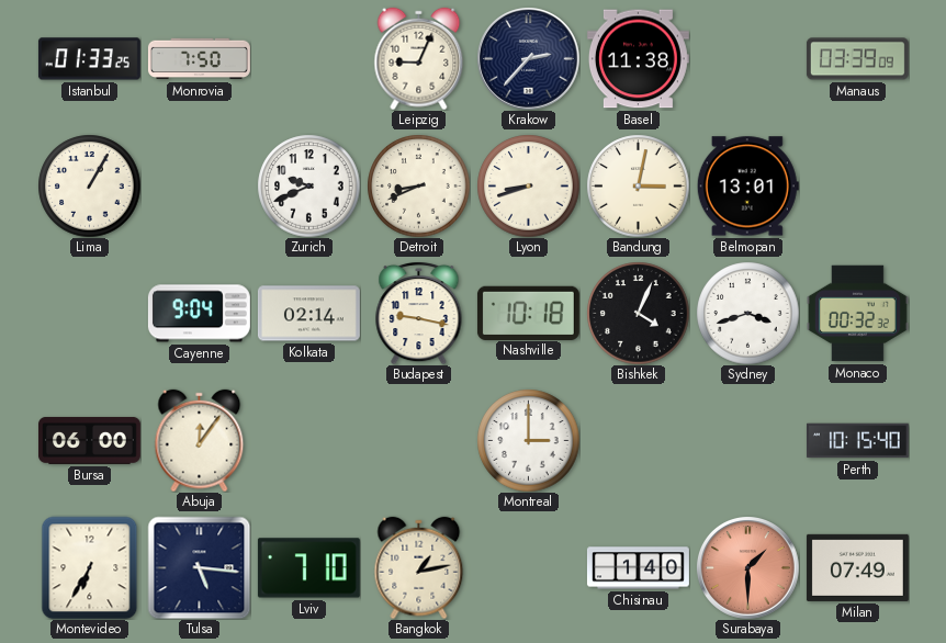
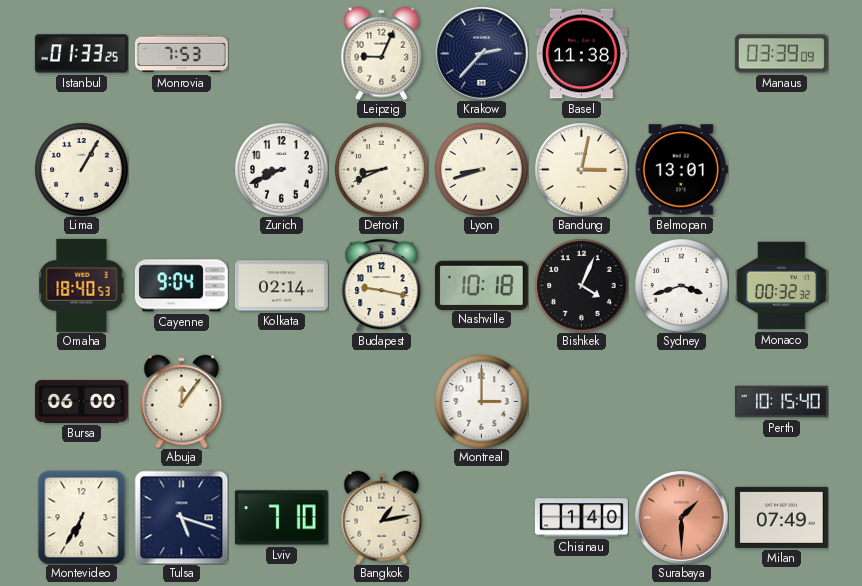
Monrovia: 7:50 -> 7:53 (181, 54)
Zurich: 9:41 -> 8:41 (281, 169)
Omaha: none -> 18:40 (82, 285)
Tulsa: 5:16 -> 5:18 (181, 517)
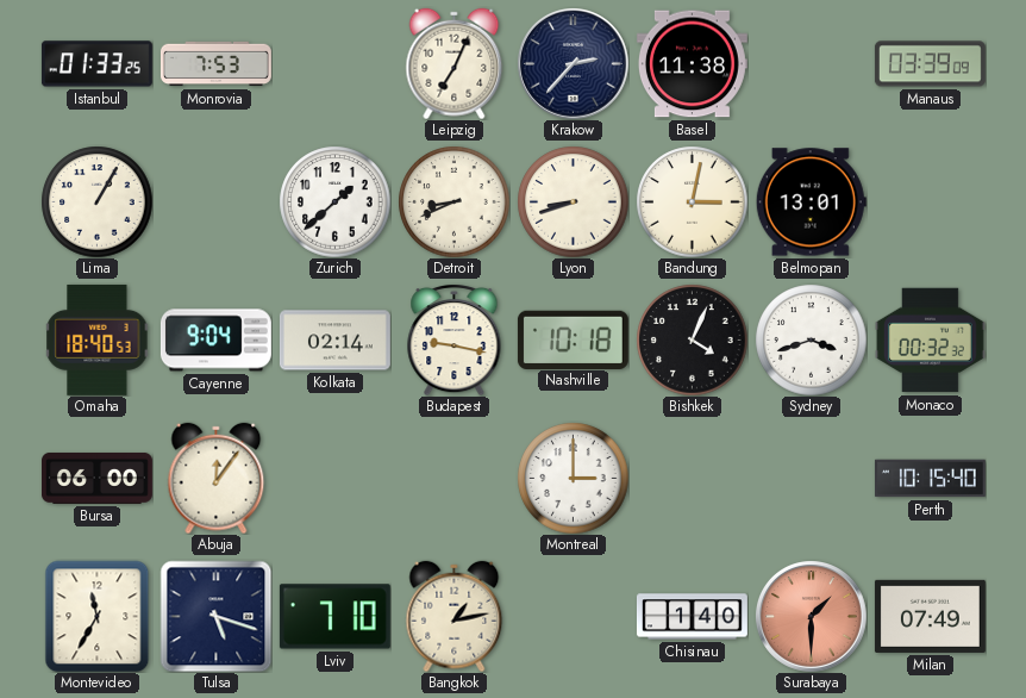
Leipzig: 9:04 -> 7:04 (455, 63)
Zurich: 8:41 -> 1:38 (334, 201)
Montevideo: 6:35 -> 11:35 (98, 616)
